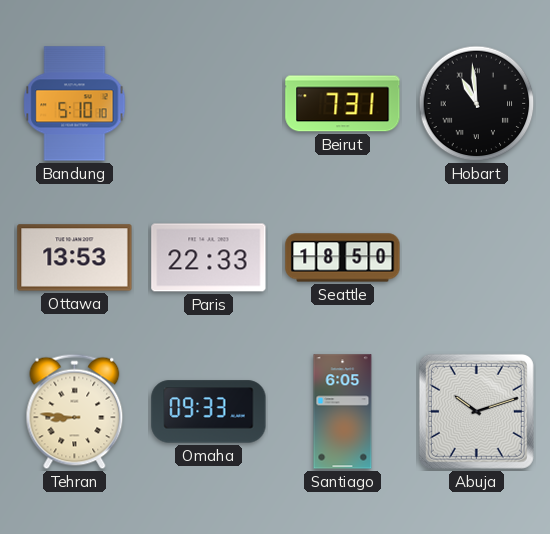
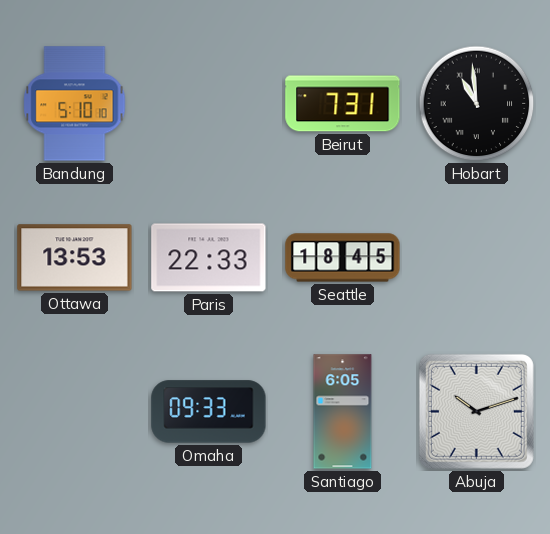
Seattle: 18:50 -> 18:45 (343, 258)
Tehran: 8:46 -> none (75, 412)
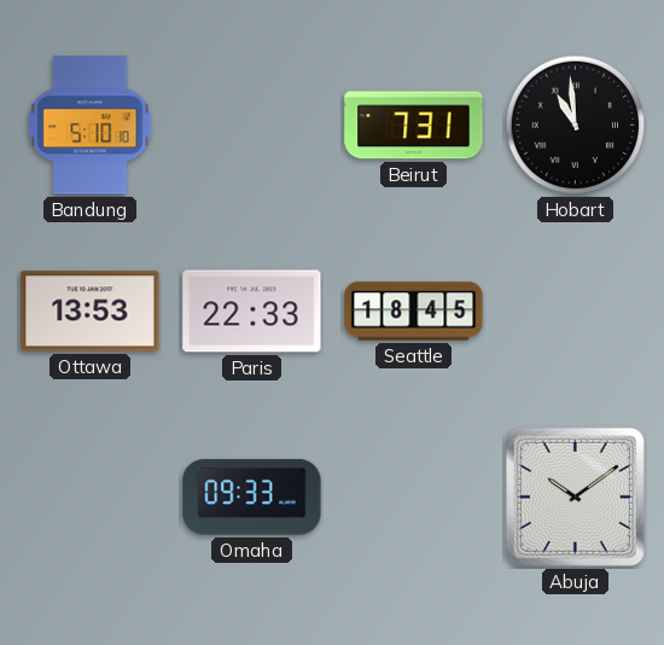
Santiago: 6:05 -> none (343, 412)
Abuja: 10:12 -> 10:09 (575, 496)
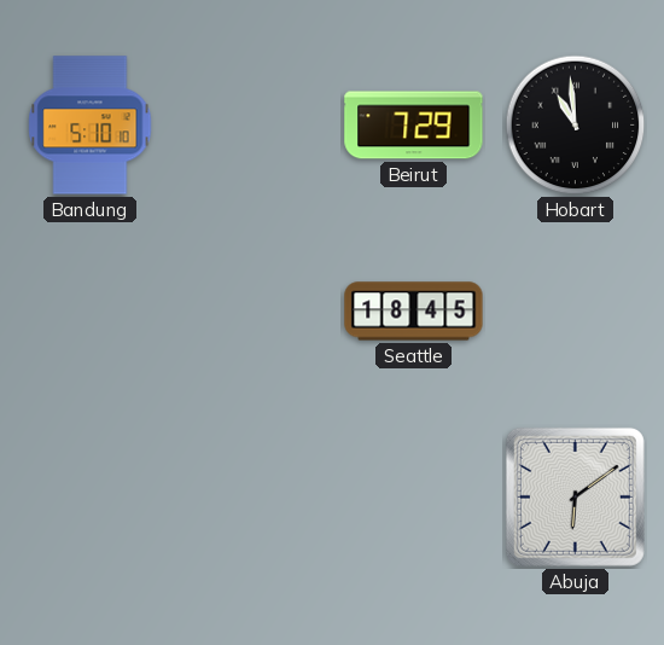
Beirut: 7:31 -> 7:29 (414, 126)
Ottawa: 13:53 -> none (91, 312)
Paris: 22:33 -> none (252, 312)
Omaha: 09:33 -> none (252, 498)
Abuja: 10:09 -> 6:09 (575, 496)
